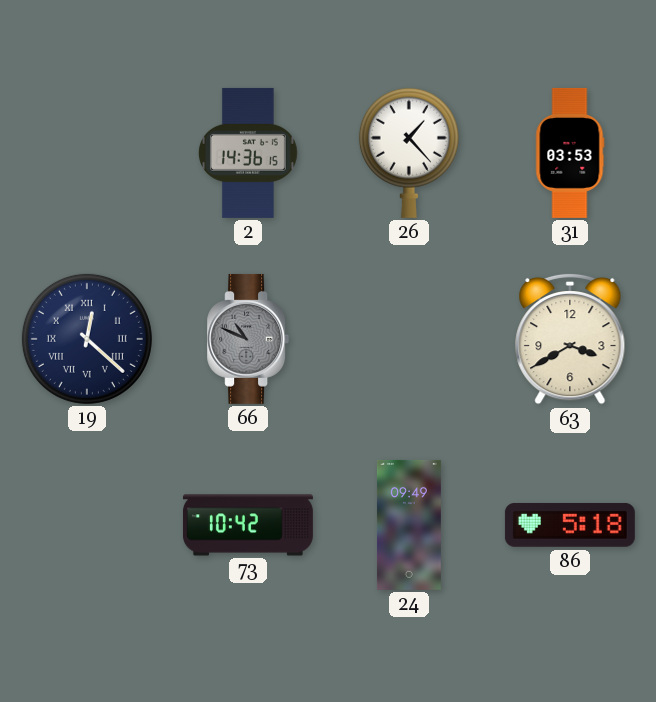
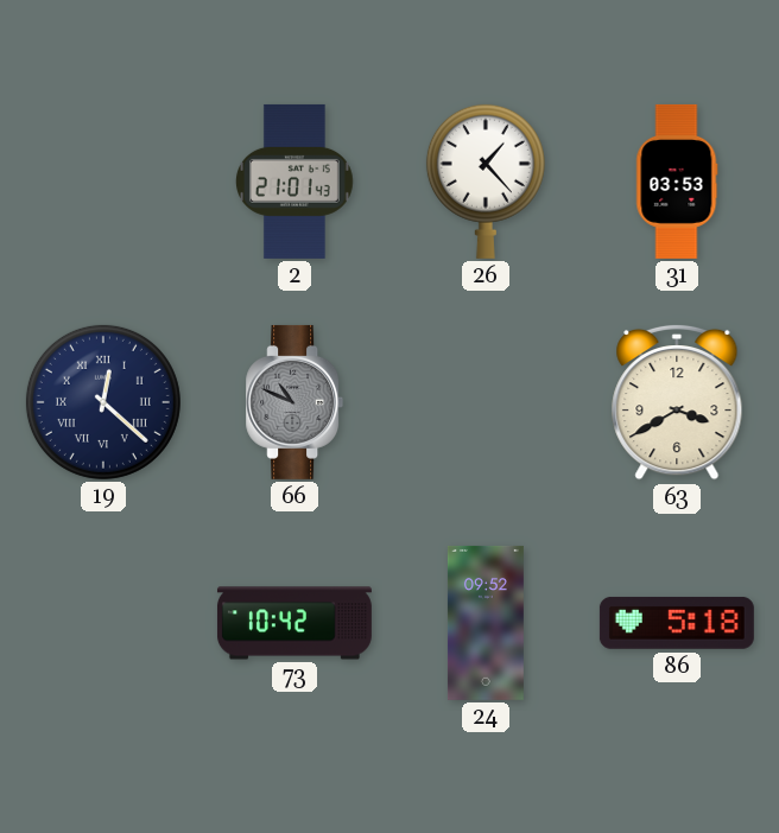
2: 14:36 -> 21:01 (294, 182)
24: 09:49 -> 09:52 (486, 623)
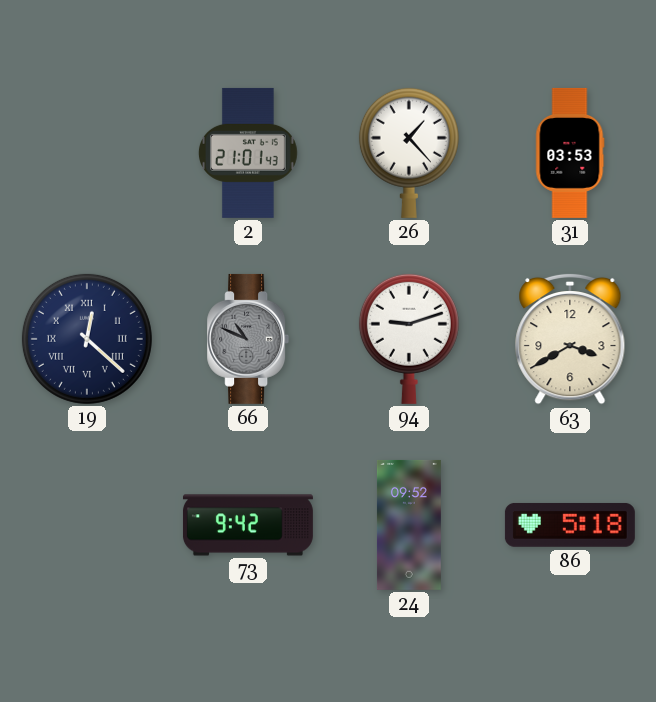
94: none -> 9:12 (409, 339)
73: 10:42 -> 9:42 (248, 525)
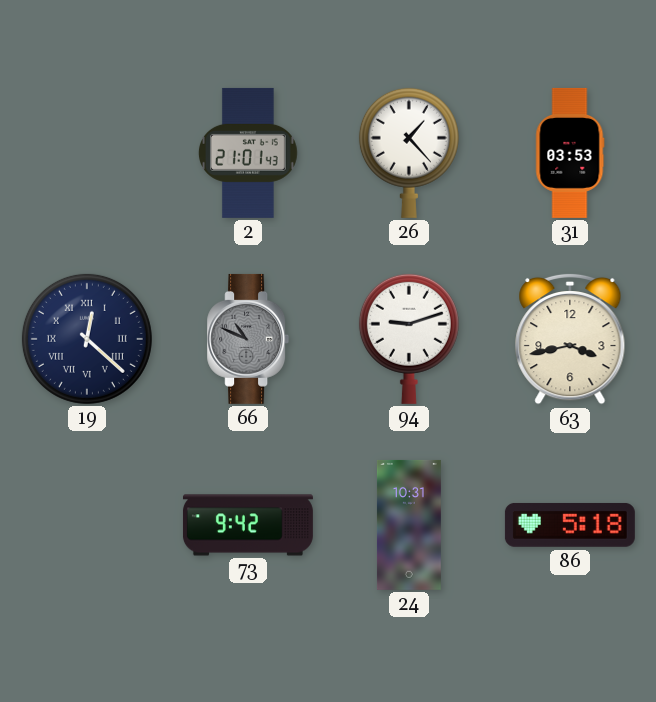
63: 3:40 -> 3:43 (570, 339)
24: 09:52 -> 10:31 (409, 525)
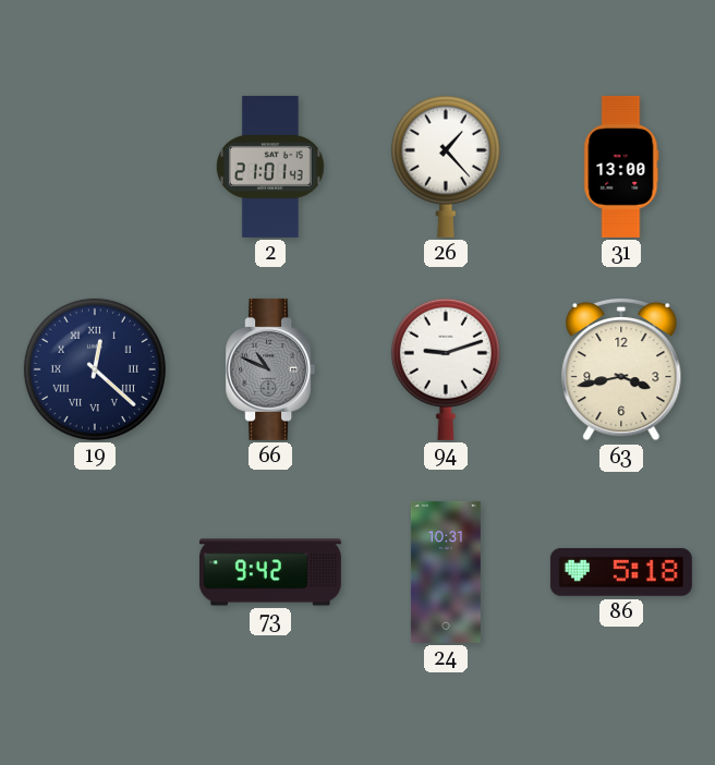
31: 03:53 -> 13:00 (621, 167)
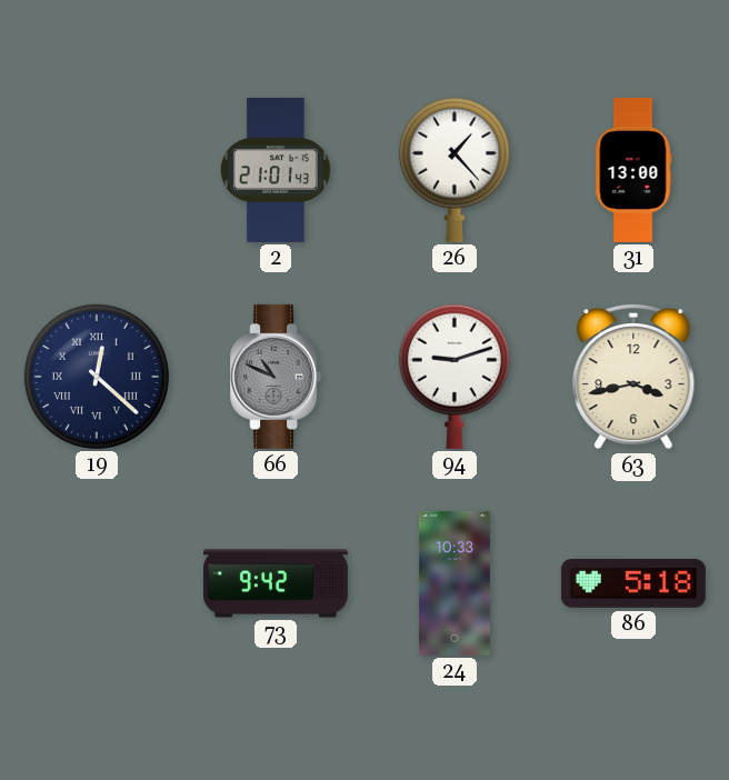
24: 10:31 -> 10:33 (455, 583)
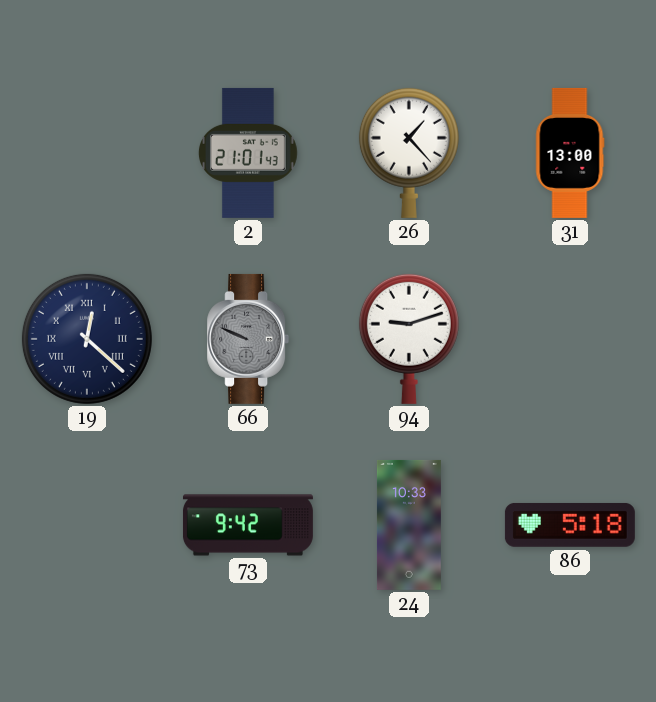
66: 10:49 -> 9:49 (248, 339)
63: 3:43 -> none (633, 377)
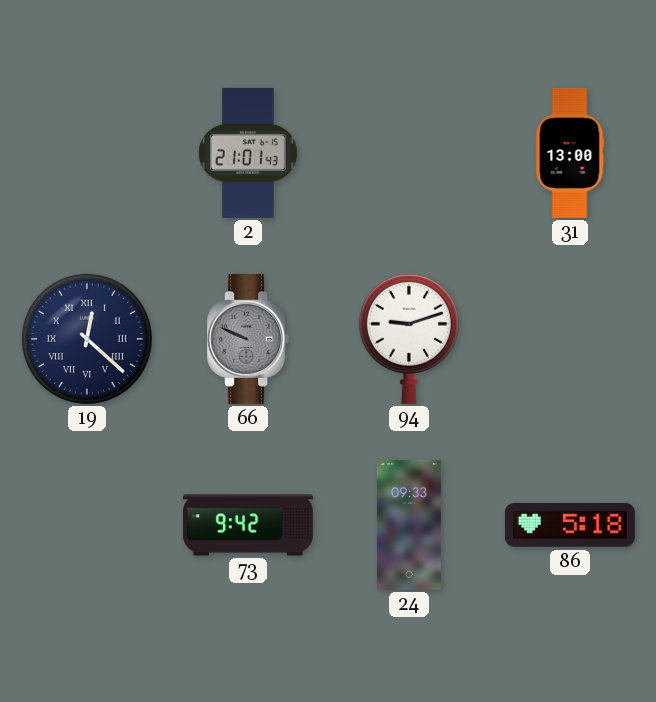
26: 1:23 -> none (409, 153)
24: 10:33 -> 09:33 (409, 525)
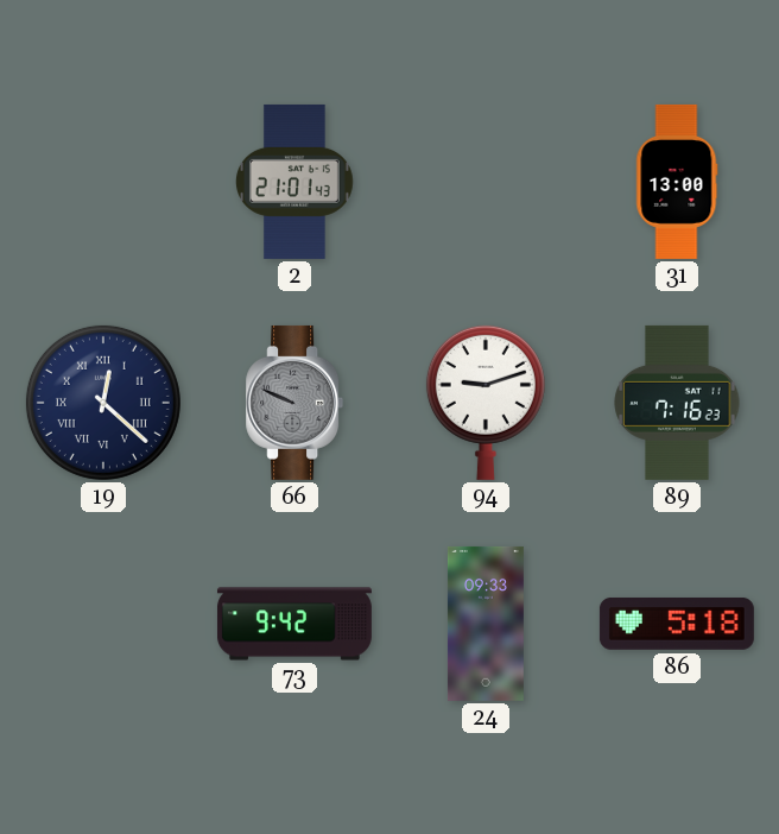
89: none -> 7:16 (677, 403)
